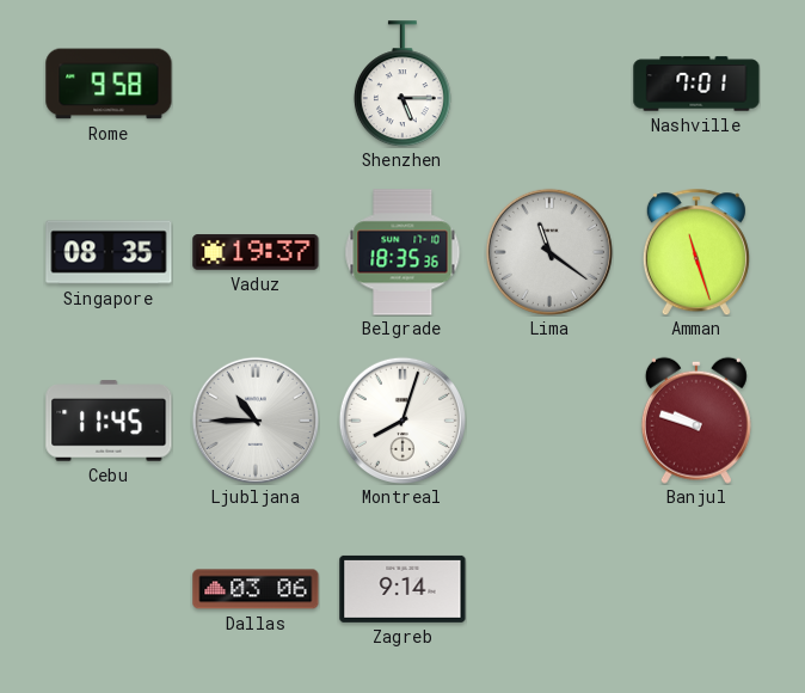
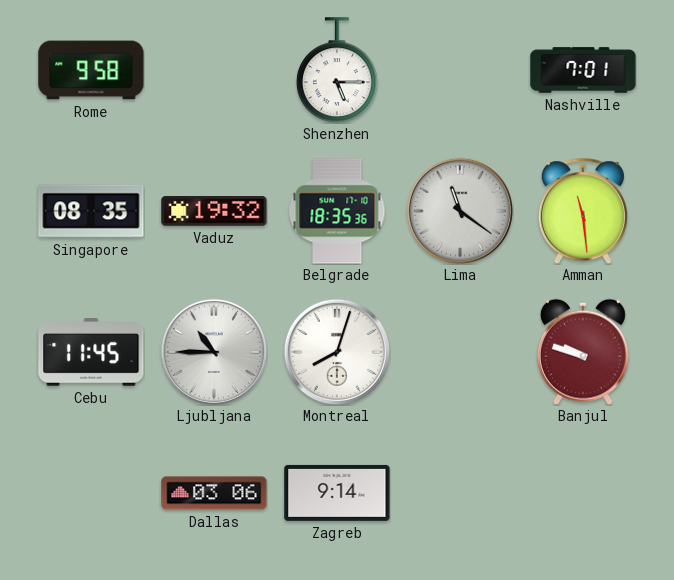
Vaduz: 19:37 -> 19:32 (214, 211)
Amman: 11:27 -> 11:29 (583, 211)
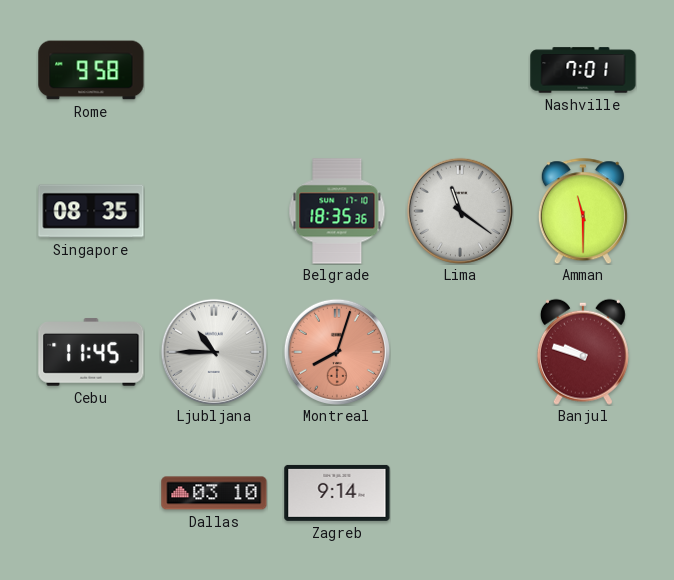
Shenzhen: 5:15 -> none (337, 70)
Vaduz: 19:32 -> none (214, 211)
Amman: 11:29 -> 11:30 (583, 211)
Montreal dial: white -> salmon (337, 352)
Dallas: 03:06 -> 03:10 (214, 493)
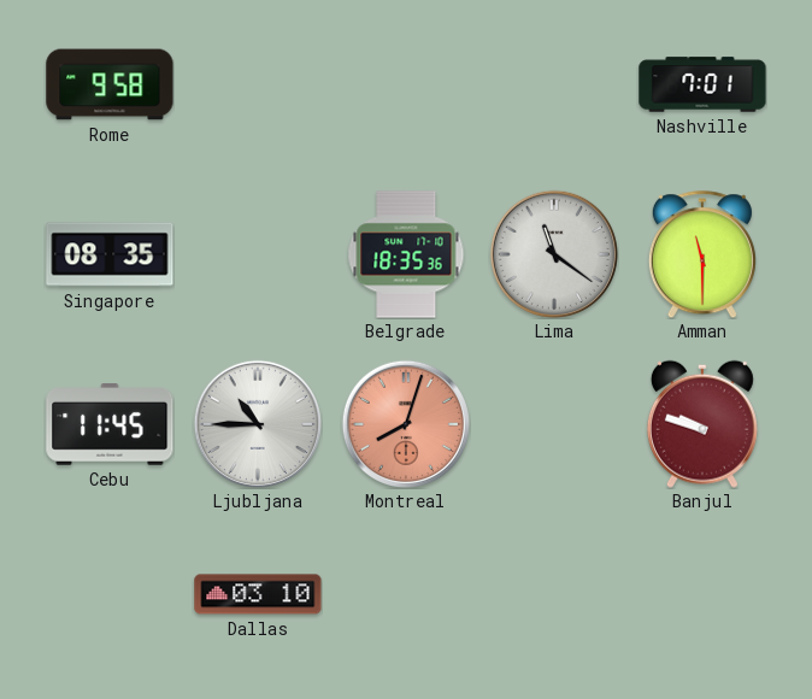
Zagreb: 9:14 -> none (337, 493)
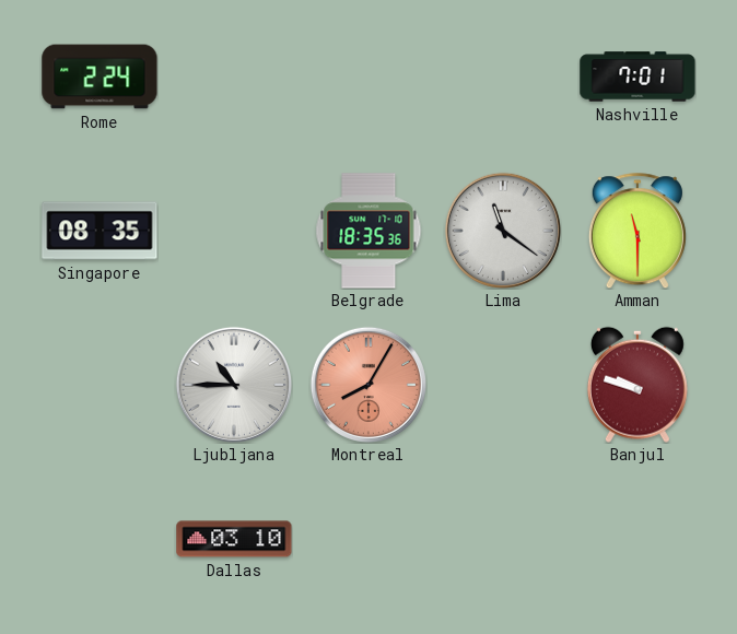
Rome: 9:58 -> 2:24 (100, 77)
Cebu: 11:45 -> none (110, 424)
Montreal: 8:03 -> 8:05 (368, 385)
